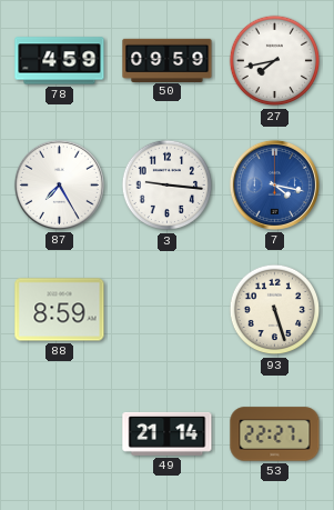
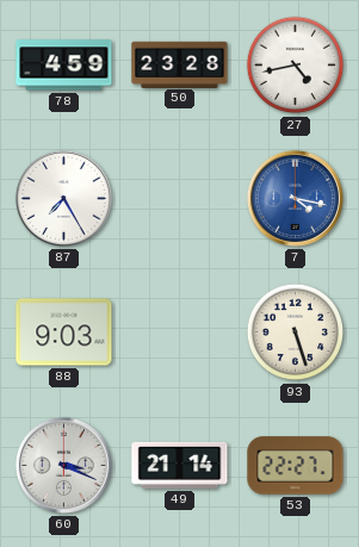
50: 09:59 -> 23:28 (180, 64)
27: 7:43 -> 4:43 (296, 66)
3: 9:16 -> none (168, 186)
88: 8:59 -> 9:03 (64, 332)
60: none -> 3:19 (63, 465)
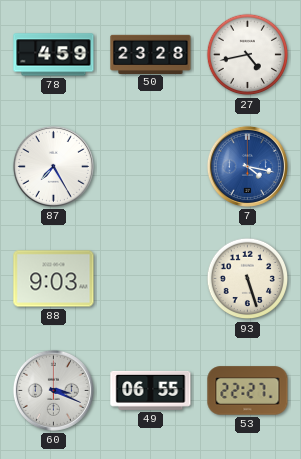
49: 21:14 -> 06:55 (151, 390)
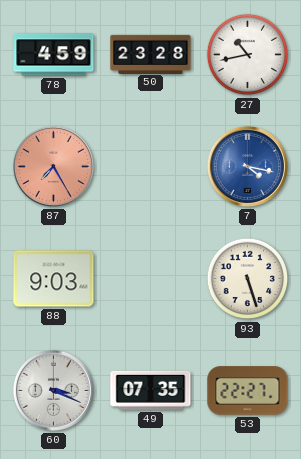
27: 4:43 -> 10:43 (248, 55)
87 dial: white -> salmon (53, 166)
49: 06:55 -> 07:35 (151, 390)
